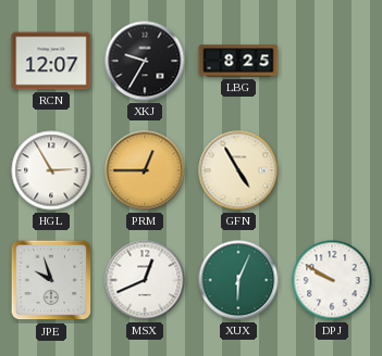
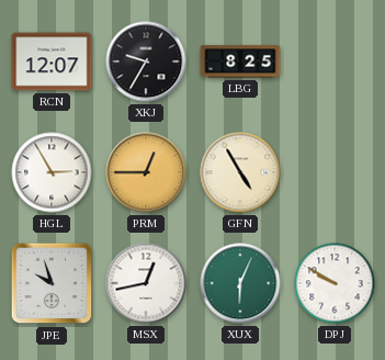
MSX: 12:41 -> 12:43 (146, 283)
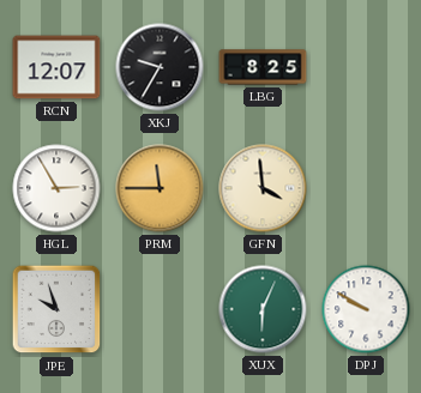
PRM: 12:45 -> 11:45 (160, 188)
GFN: 4:55 -> 3:59 (263, 188)
MSX: 12:43 -> none (146, 283)
